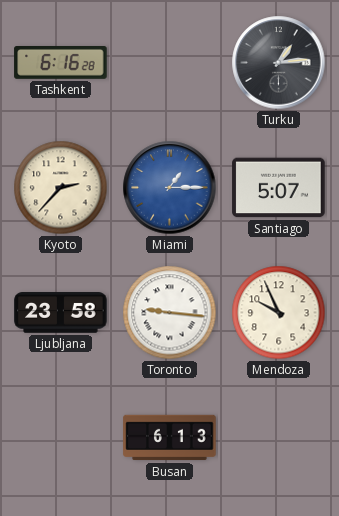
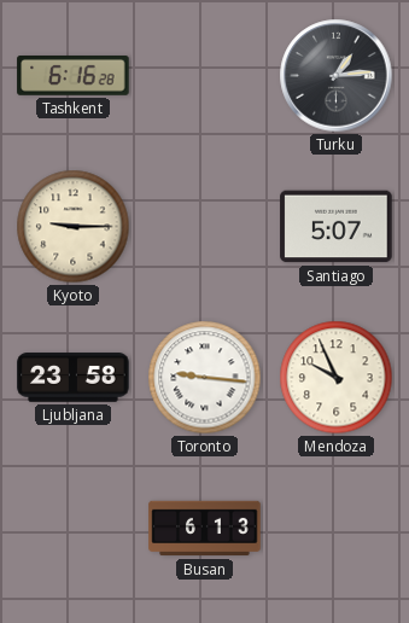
Kyoto: 2:37 -> 9:15 (74, 227)
Miami: 1:15 -> none (170, 188)
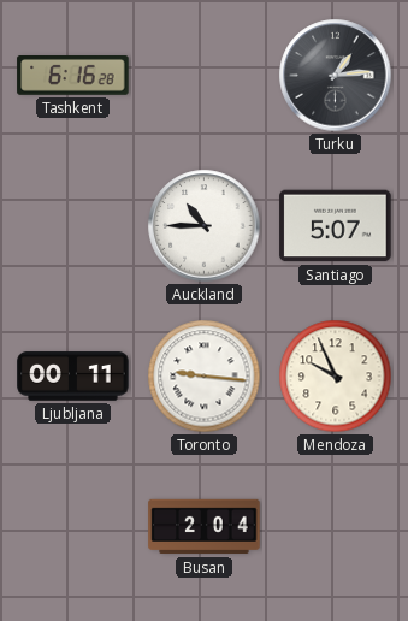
Kyoto: 9:15 -> none (74, 227)
Auckland: none -> 10:45 (205, 226)
Ljubljana: 23:58 -> 00:11 (73, 377)
Busan: 6:13 -> 2:04 (205, 527)
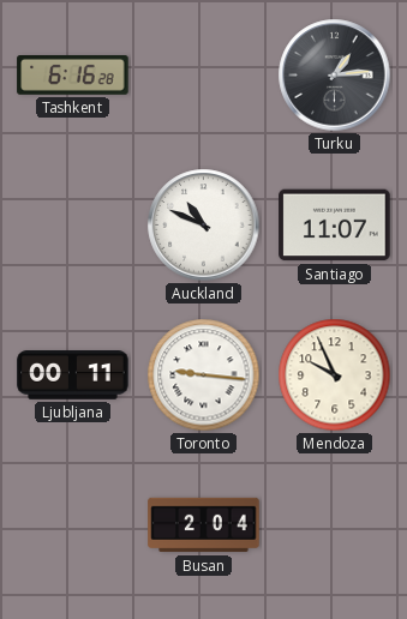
Auckland: 10:45 -> 10:49 (204, 226)
Santiago: 5:07 -> 11:07 (335, 226)
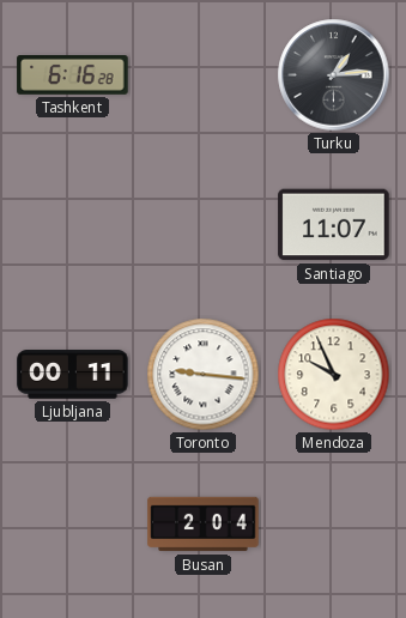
Auckland: 10:49 -> none (204, 226)
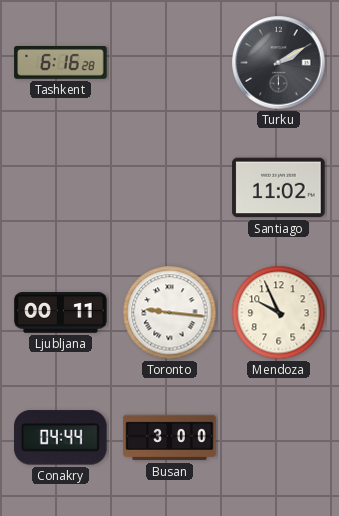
Turku: 1:14 -> 2:10 (279, 63)
Santiago: 11:07 -> 11:02 (279, 188)
Conakry: none -> 04:44 (61, 438)
Busan: 2:04 -> 3:00 (170, 438)
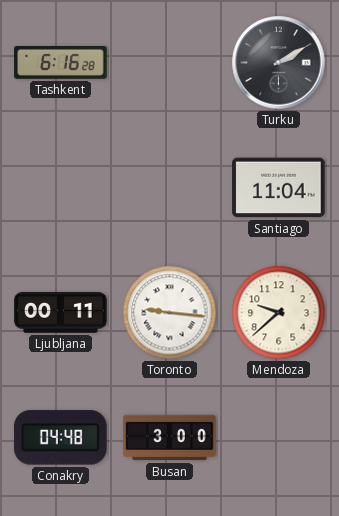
Santiago: 11:02 -> 11:04 (279, 188)
Mendoza: 9:56 -> 9:38 (279, 313)
Conakry: 04:44 -> 04:48 (61, 438)
